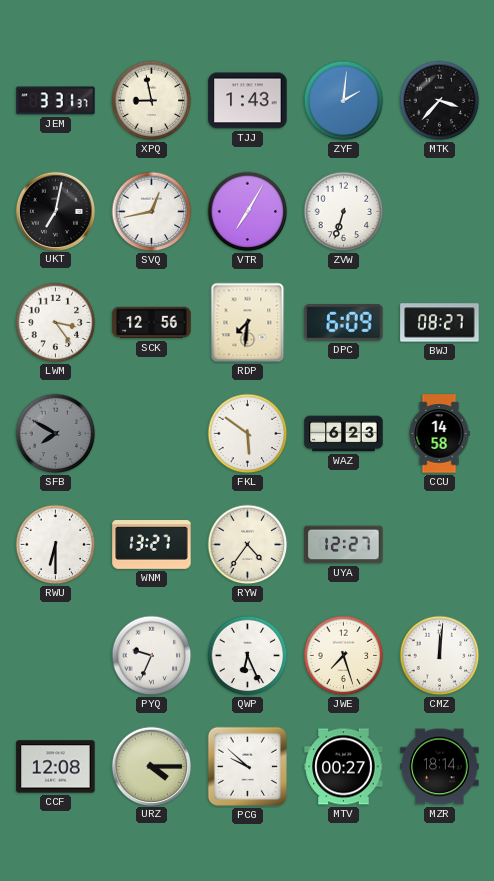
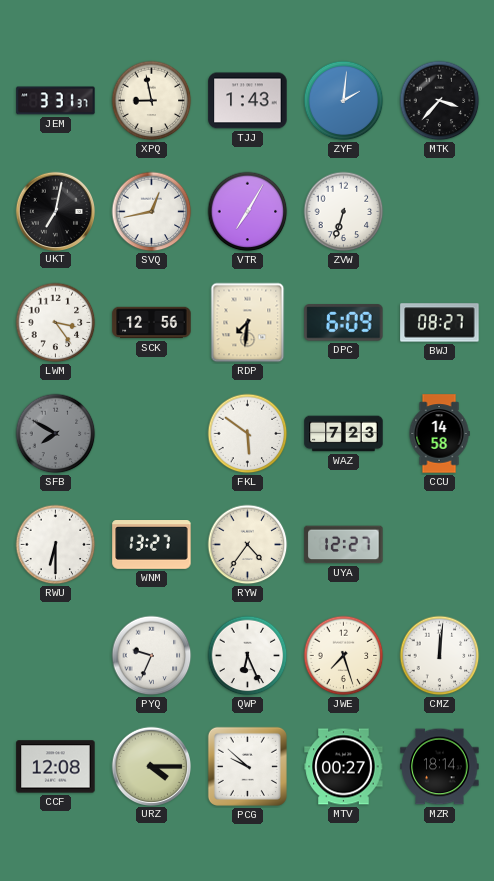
WAZ: 6:23 -> 7:23 (344, 434)
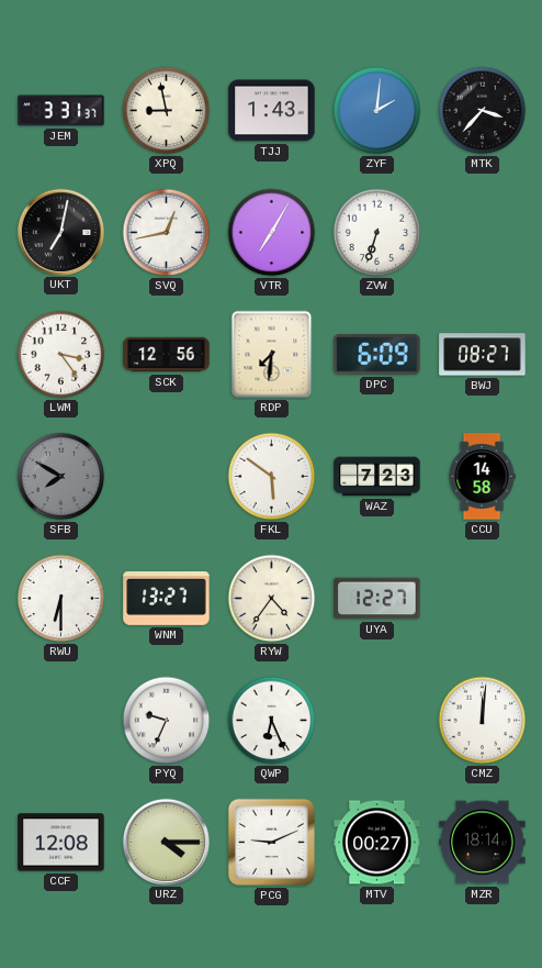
JWE: 7:27 -> none (344, 656)
PCG: 9:52 -> 9:11 (271, 842)
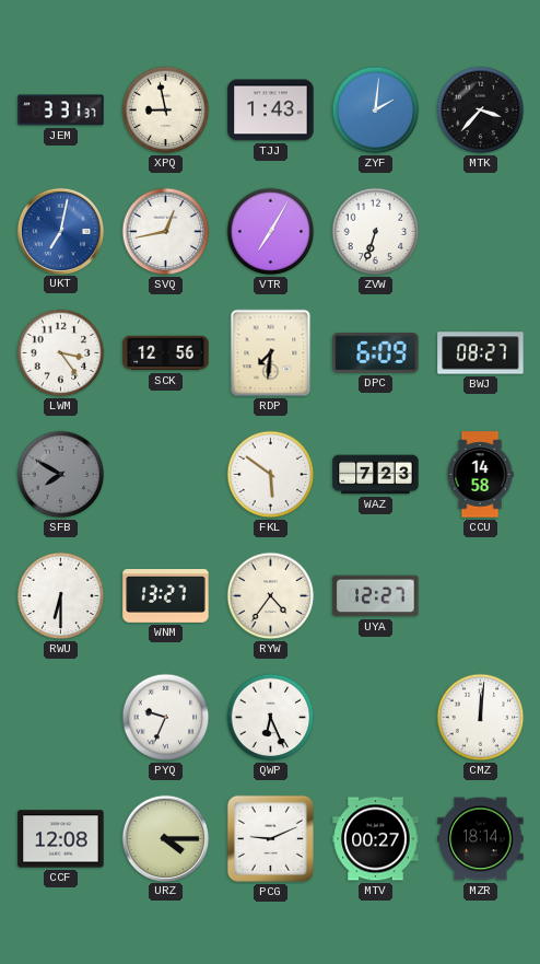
UKT dial: black -> blue (60, 231)
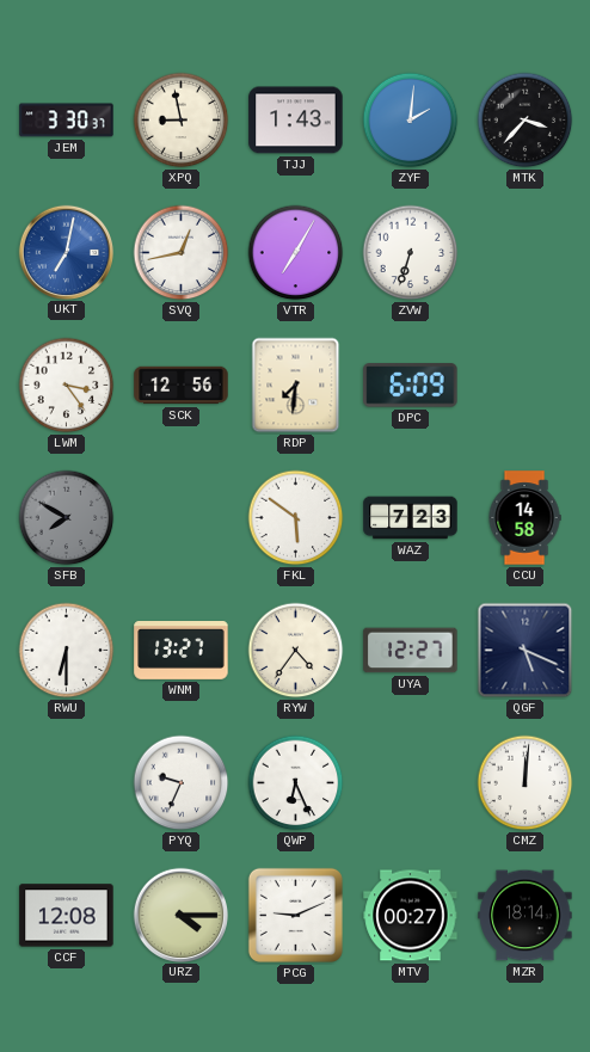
JEM: 3:31 -> 3:30 (67, 121)
BWJ: 08:27 -> none (481, 353)
QGF: none -> 5:19 (526, 651)
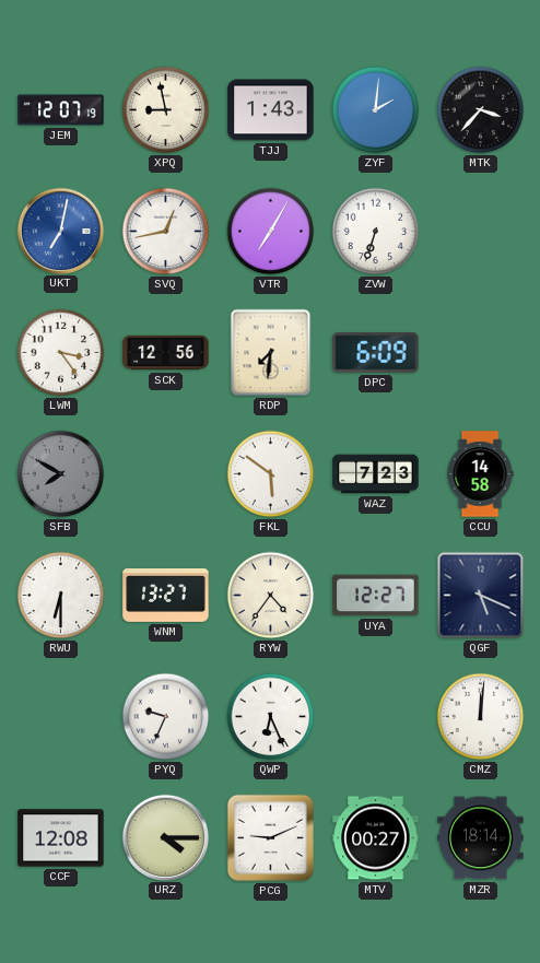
JEM: 3:30 -> 12:07 (61, 110)
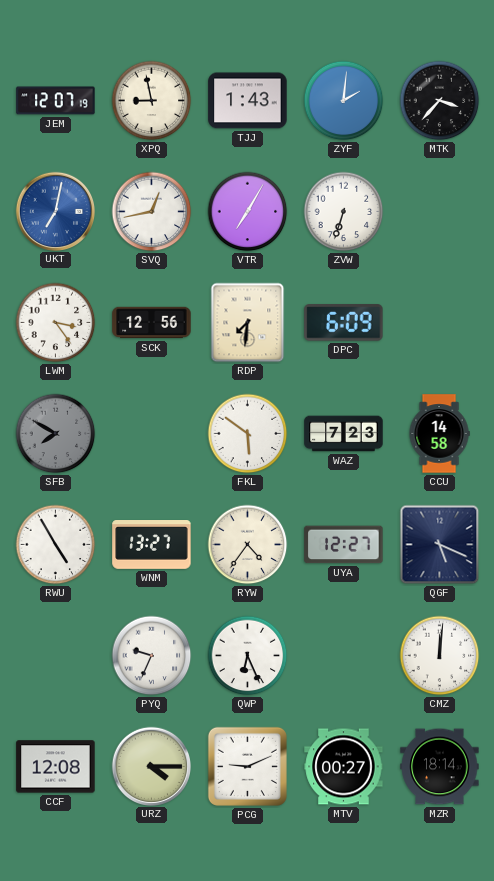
RWU: 6:30 -> 4:55 (56, 545)
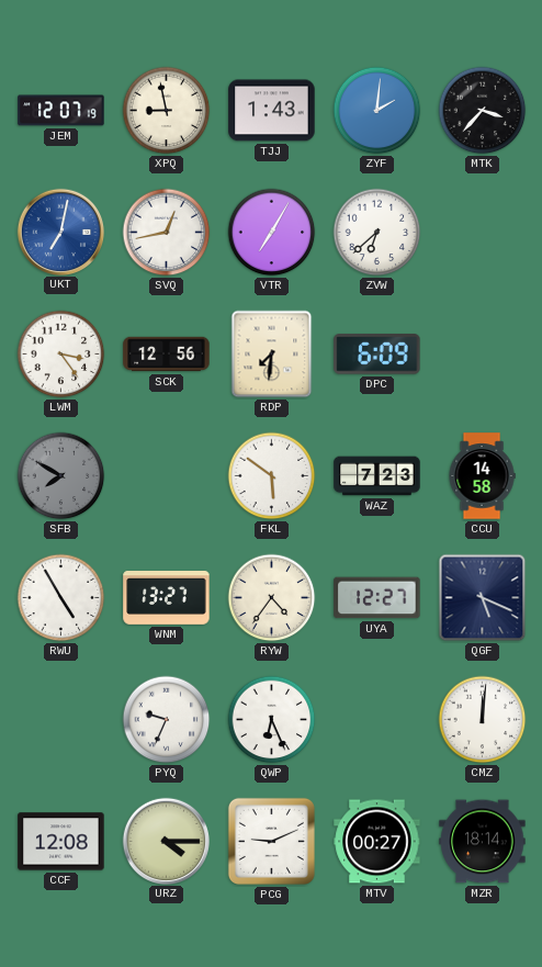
ZVW: 6:33 -> 6:38 (377, 233)
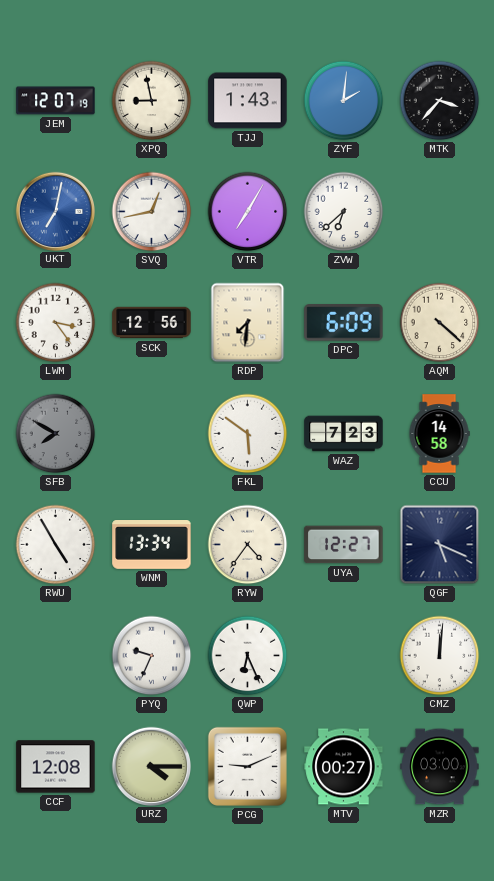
AQM: none -> 4:22 (440, 323)
WNM: 13:27 -> 13:34 (152, 545)
MZR: 18:14 -> 03:00 (440, 767)
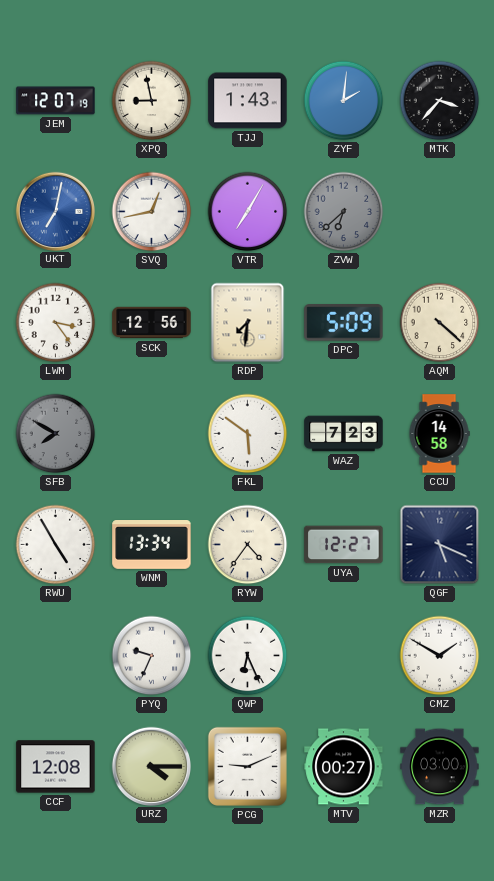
ZVW dial: white -> grey (344, 212)
DPC: 6:09 -> 5:09 (344, 323)
CMZ: 12:01 -> 1:50 (440, 656)
